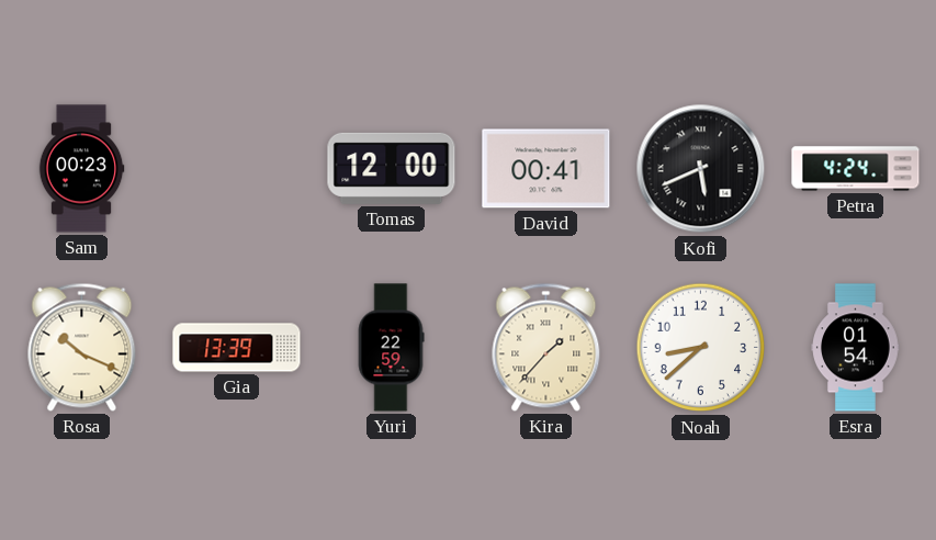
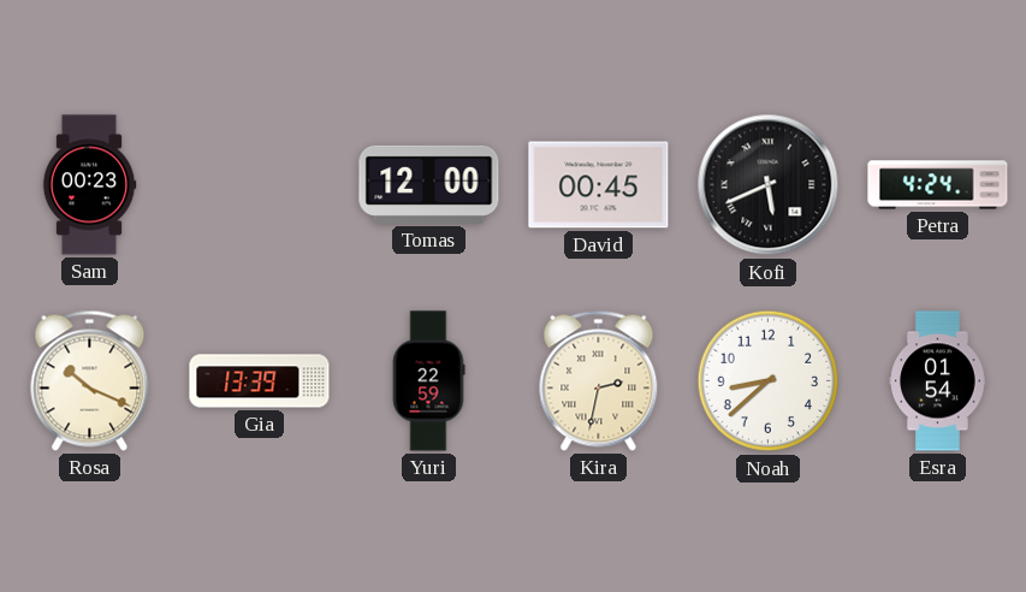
David: 00:41 -> 00:45 (599, 185)
Kira: 1:37 -> 2:32 (599, 380)
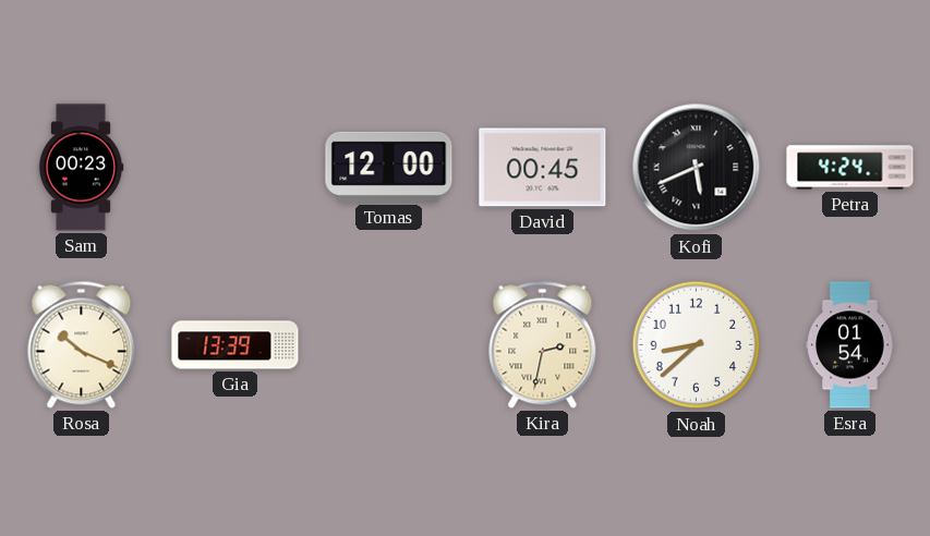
Yuri: 22:59 -> none (428, 381)
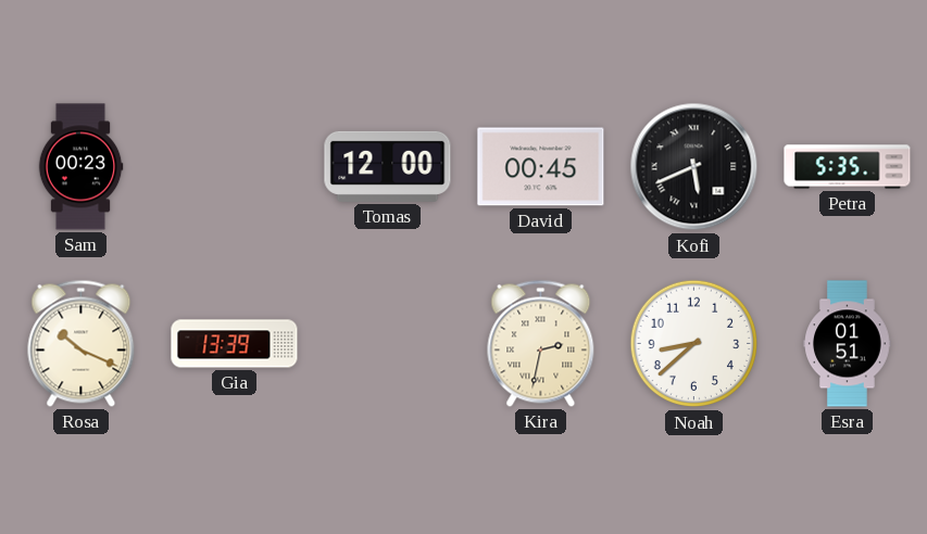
Petra: 4:24 -> 5:35 (848, 167)
Esra: 01:54 -> 01:51 (848, 344)
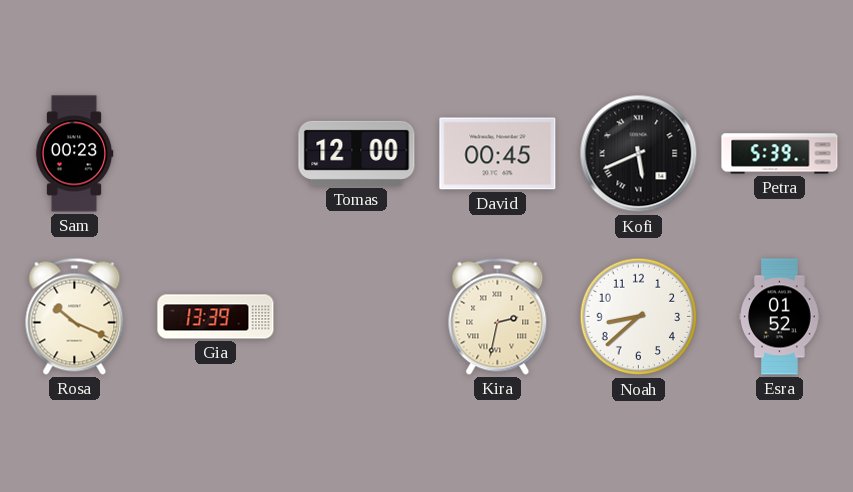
Petra: 5:35 -> 5:39 (780, 154)
Esra: 01:51 -> 01:52 (780, 317)
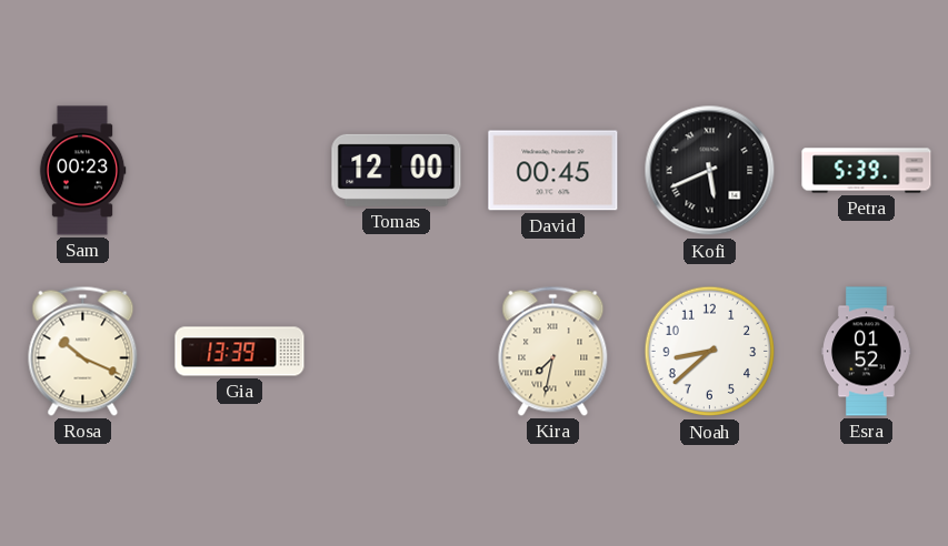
Kira: 2:32 -> 7:32 (553, 351)
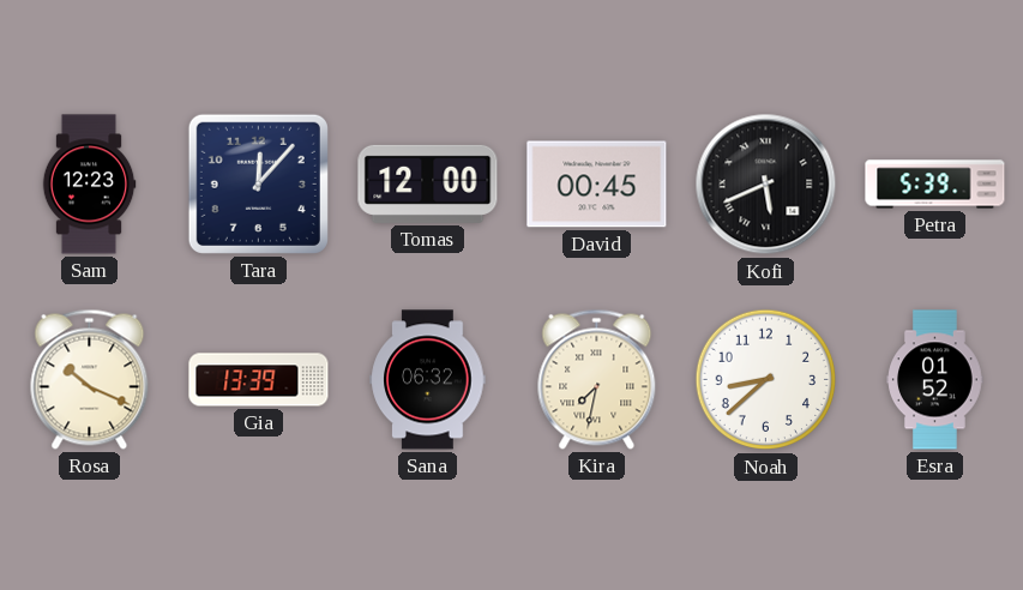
Sam: 00:23 -> 12:23 (89, 185)
Tara: none -> 12:07 (258, 183)
Sana: none -> 06:32 (428, 380)
